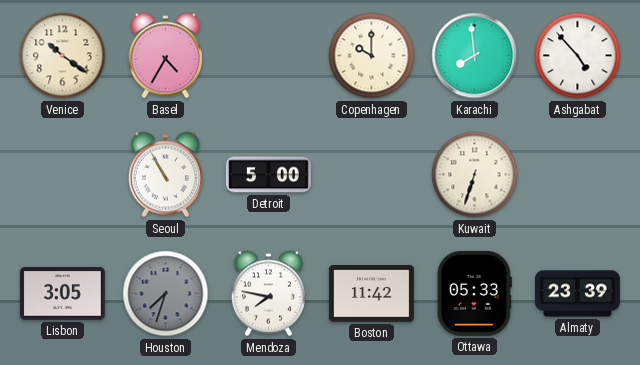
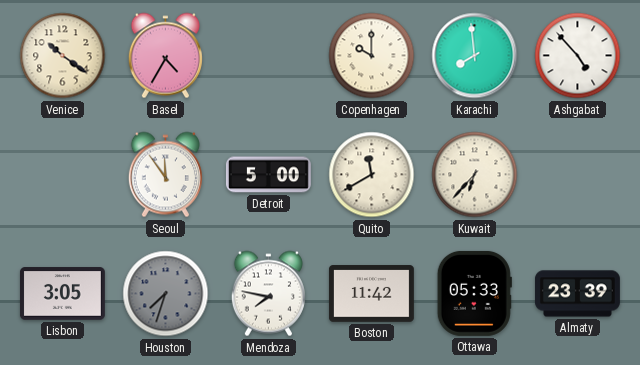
Seoul: 10:55 -> 11:54 (165, 175)
Quito: none -> 11:40 (372, 175)
Kuwait: 6:33 -> 6:37 (475, 175)
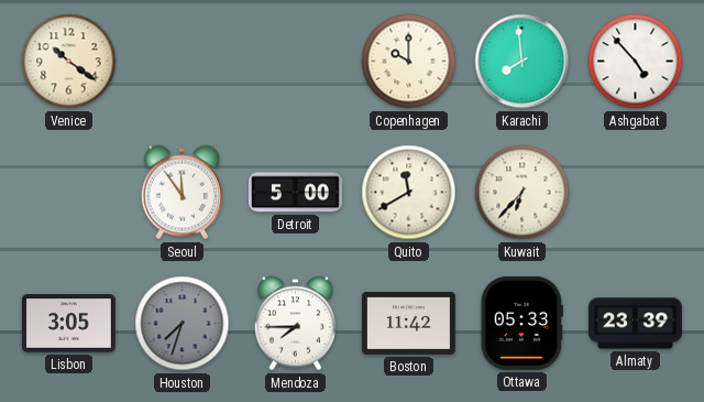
Basel: 4:35 -> none (165, 56)
Mendoza: 7:47 -> 7:45 (295, 324)
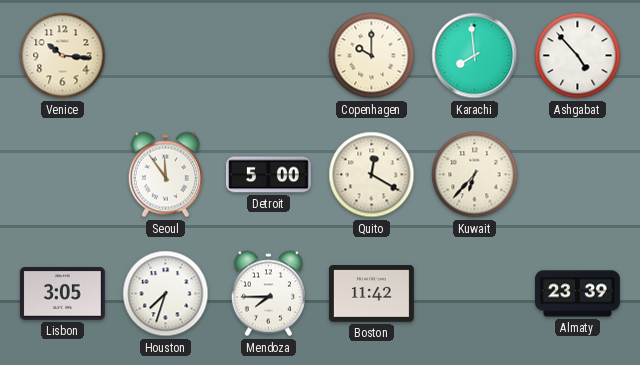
Venice: 10:21 -> 10:16 (63, 56)
Quito: 11:40 -> 12:20 (372, 175)
Houston dial: grey -> white (166, 294)
Ottawa: 05:33 -> none (521, 323)
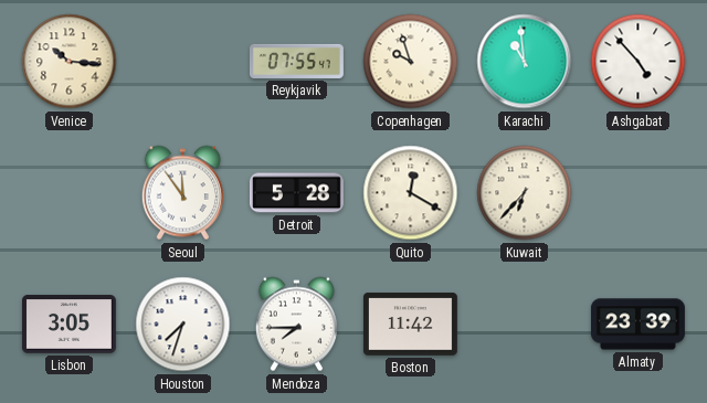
Reykjavik: none -> 07:55 (296, 61)
Copenhagen: 10:00 -> 9:57 (411, 62)
Karachi: 7:59 -> 10:59 (525, 62)
Detroit: 5:00 -> 5:28 (296, 193)
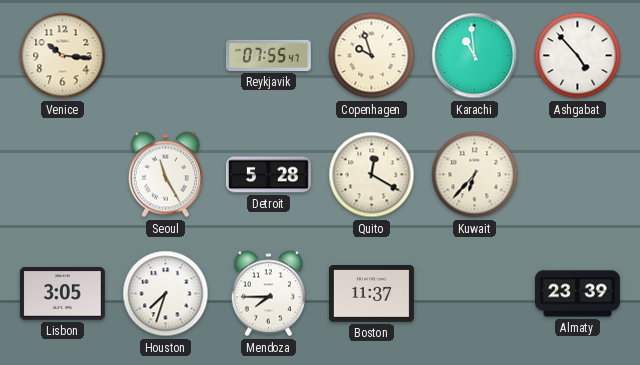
Seoul: 11:54 -> 11:25 (165, 175)
Boston: 11:42 -> 11:37 (371, 294)
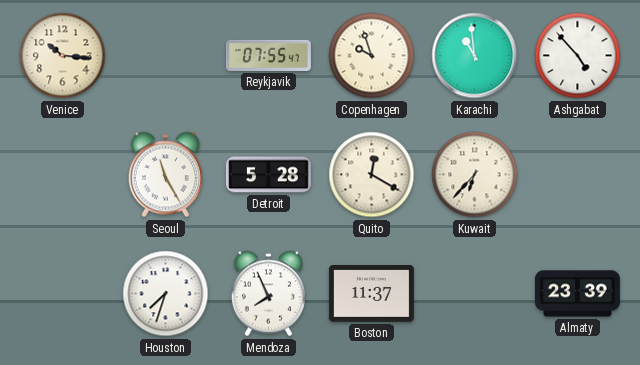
Lisbon: 3:05 -> none (62, 294)
Mendoza: 7:45 -> 7:56 (268, 294)
